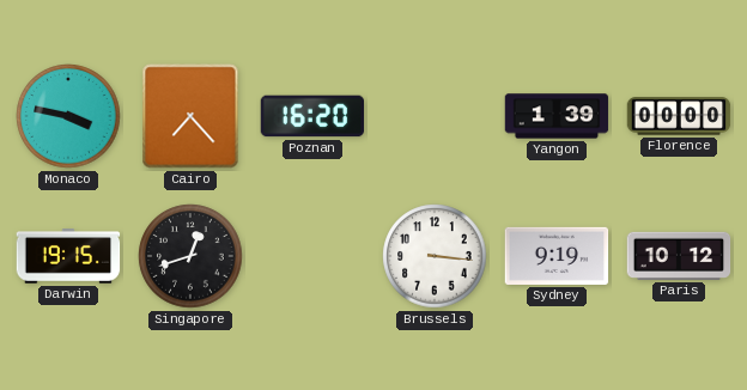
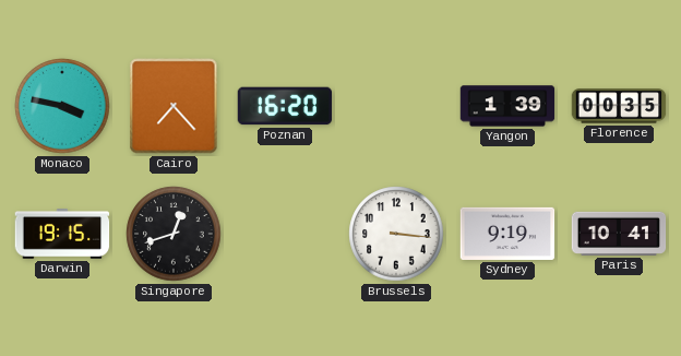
Florence: 00:00 -> 00:35 (619, 106)
Paris: 10:12 -> 10:41 (619, 234)
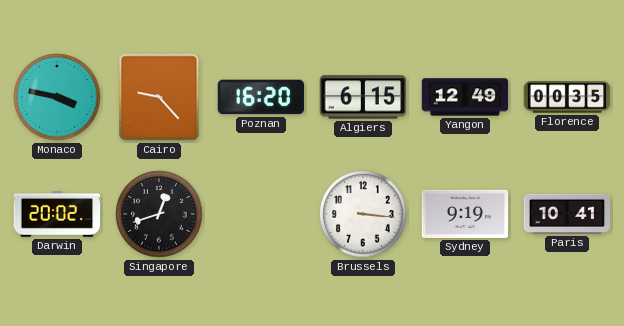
Cairo: 7:23 -> 9:23 (159, 97)
Algiers: none -> 6:15 (363, 97)
Yangon: 1:39 -> 12:49 (465, 97)
Darwin: 19:15 -> 20:02 (57, 214)
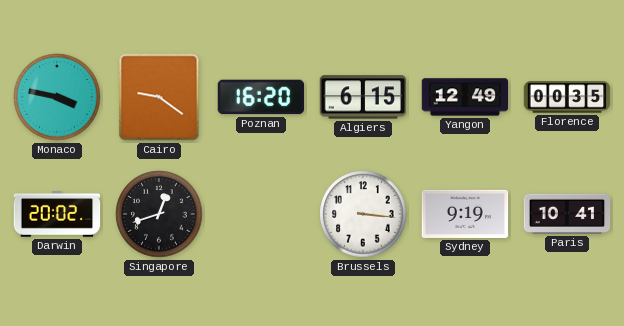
Cairo: 9:23 -> 9:21 (159, 97)
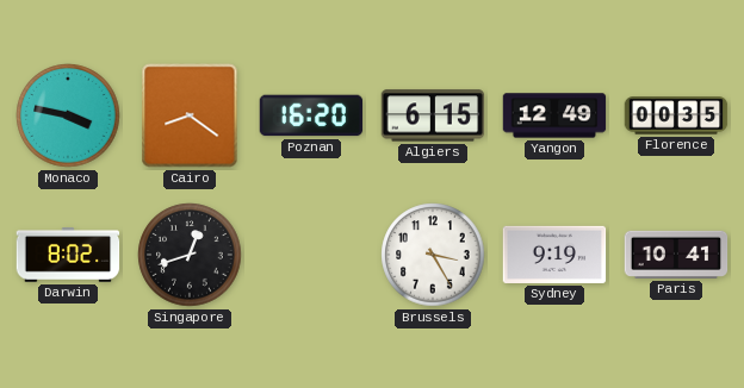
Cairo: 9:21 -> 8:21 (190, 115)
Darwin: 20:02 -> 8:02 (68, 255)
Brussels: 3:16 -> 3:25 (433, 255)
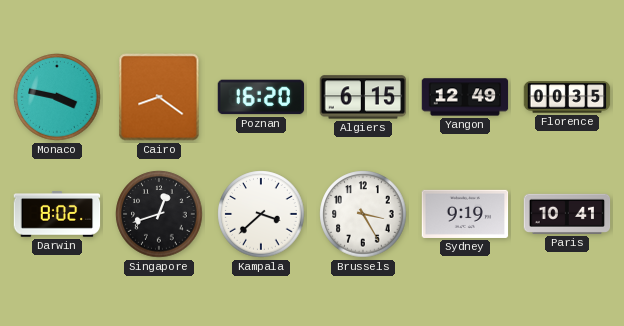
Kampala: none -> 3:38 (261, 214)
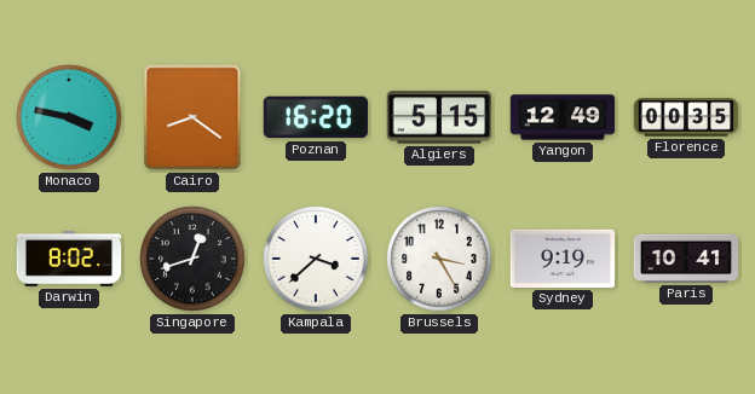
Algiers: 6:15 -> 5:15 (439, 117)
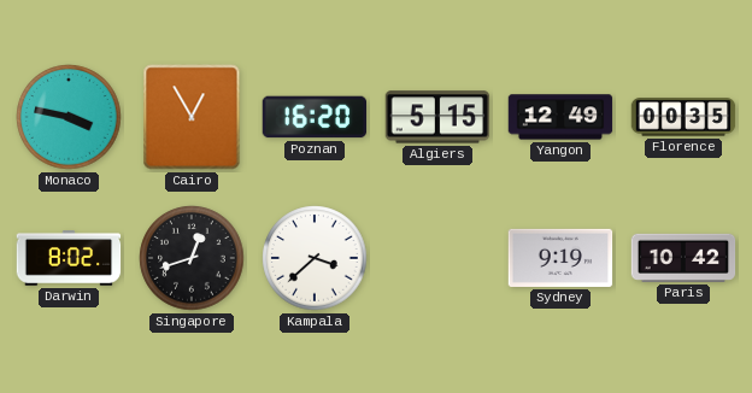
Cairo: 8:21 -> 12:55 (192, 117)
Brussels: 3:25 -> none (439, 259)
Paris: 10:41 -> 10:42 (683, 258)
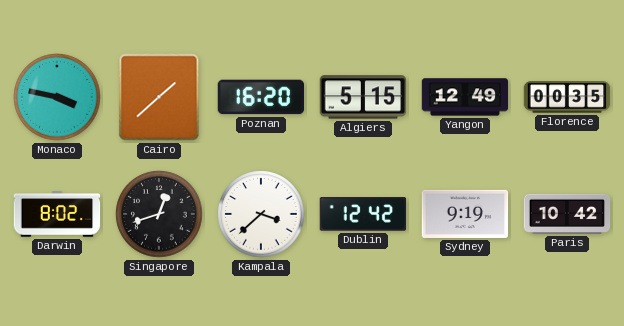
Cairo: 12:55 -> 1:38 (159, 97)
Dublin: none -> 12:42 (363, 214)
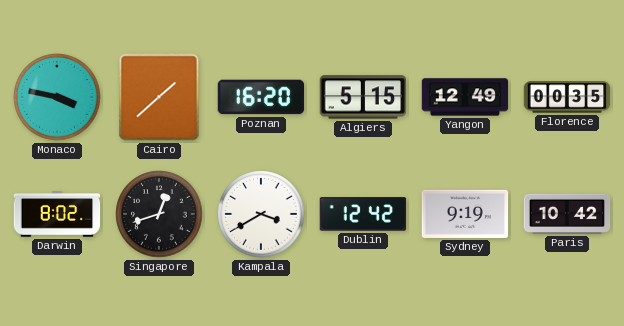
Kampala: 3:38 -> 3:40 (261, 214)
